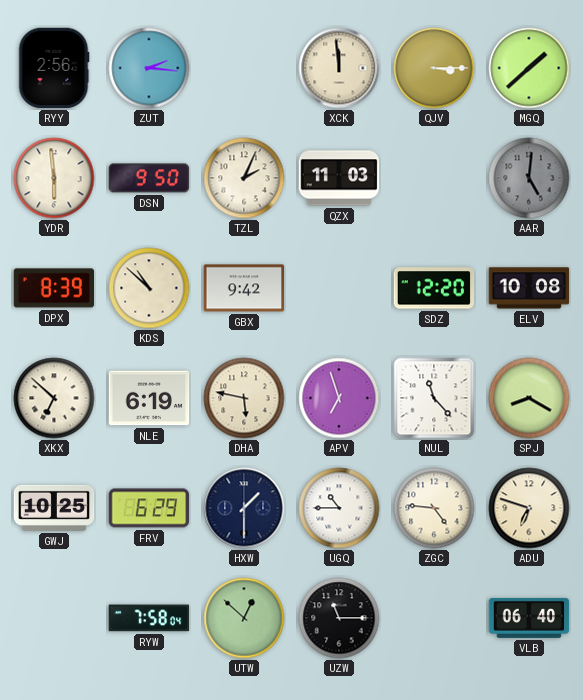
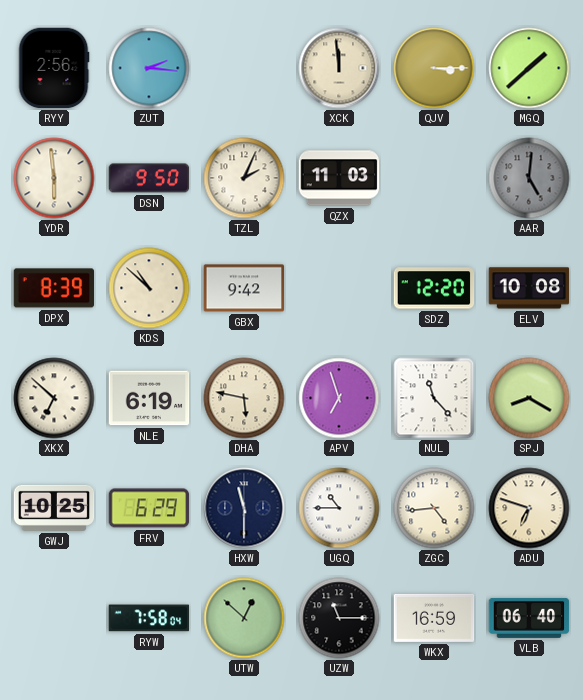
HXW: 1:30 -> 11:30 (244, 508)
ZGC: 4:46 -> 4:44 (434, 508)
WKX: none -> 16:59 (434, 618)
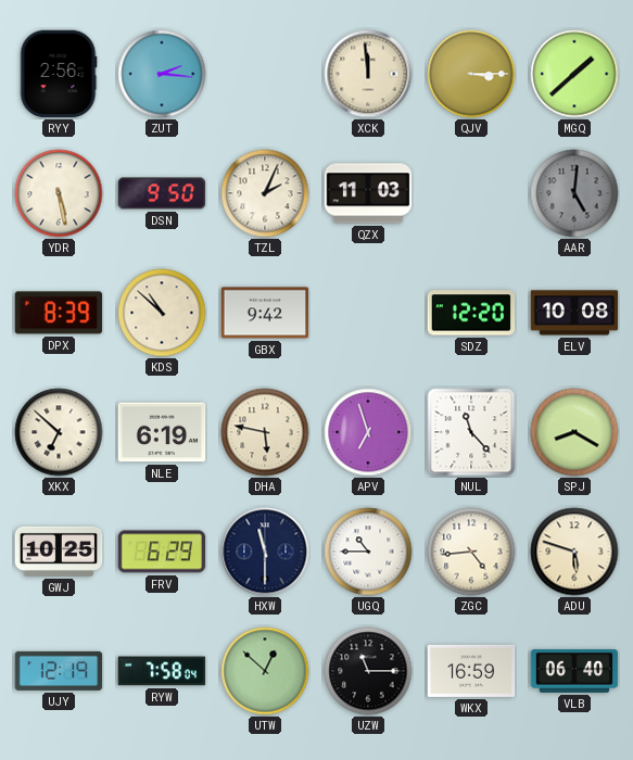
YDR: 5:59 -> 5:28 (59, 193)
ADU: 6:48 -> 5:48 (574, 552)
UJY: none -> 12:19 (59, 671)
